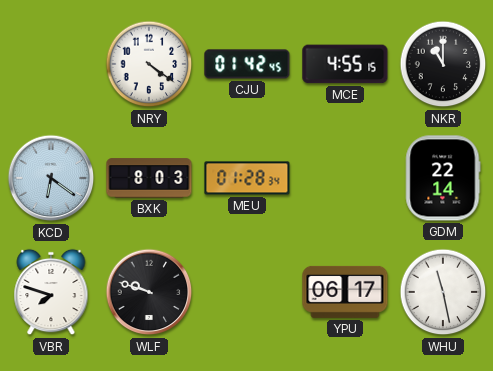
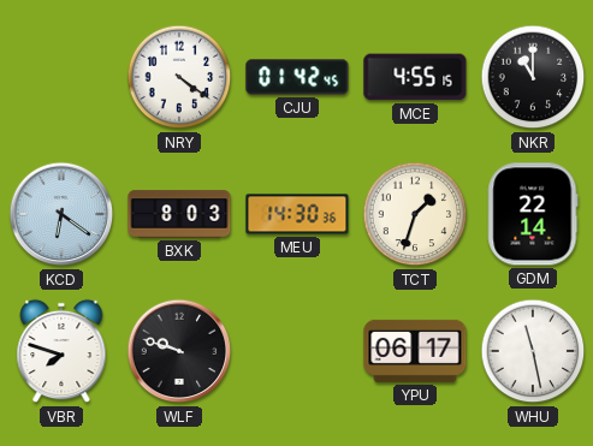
MEU: 01:28 -> 14:30 (297, 214)
TCT: none -> 1:33 (415, 214)
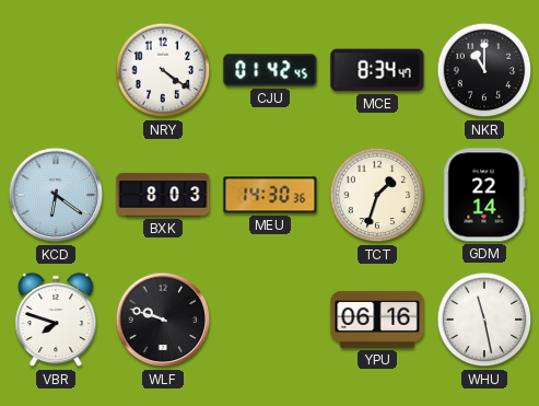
MCE: 4:55 -> 8:34 (377, 70)
YPU: 06:17 -> 06:16 (377, 320)
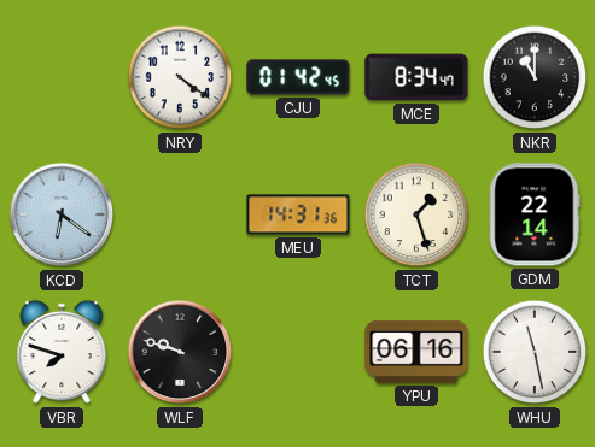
BXK: 8:03 -> none (163, 195)
MEU: 14:30 -> 14:31 (298, 214)
TCT: 1:33 -> 1:27 (416, 214)
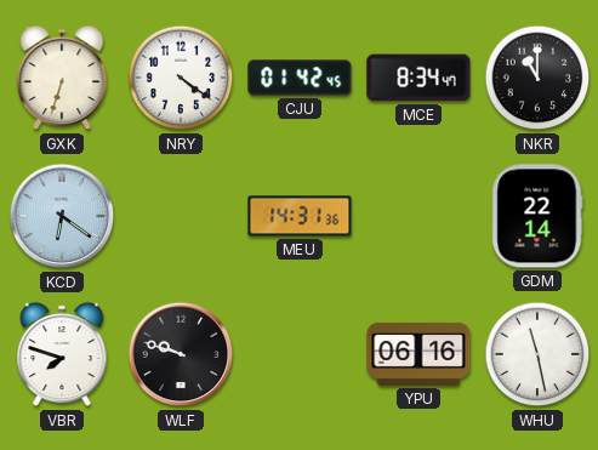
GXK: none -> 6:33 (62, 78)
TCT: 1:27 -> none (416, 214)
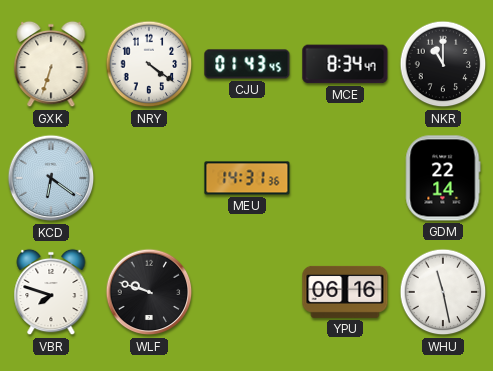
CJU: 01:42 -> 01:43 (247, 64)
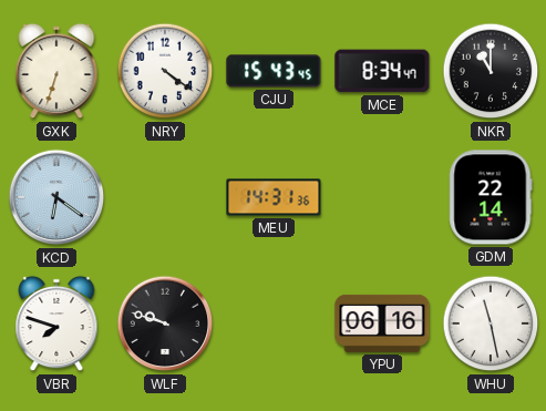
CJU: 01:43 -> 15:43 (274, 71)
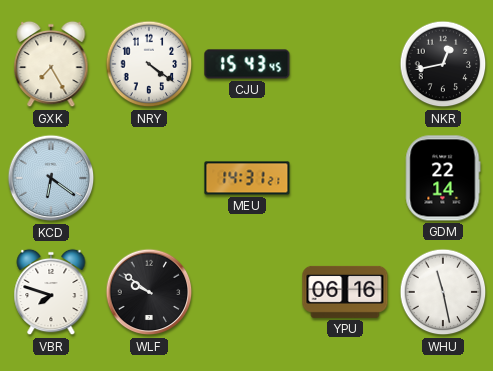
GXK: 6:33 -> 7:25 (51, 64)
MCE: 8:34 -> none (382, 71)
NKR: 11:00 -> 12:43 (443, 64)
MEU: 14:31:36 -> 14:31:21 (247, 178)
WLF: 9:48 -> 9:51 (149, 292)
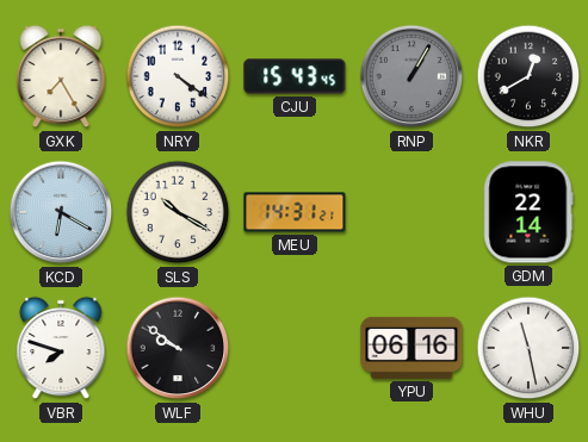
RNP: none -> 1:05 (411, 76)
NKR: 12:43 -> 12:40 (528, 76)
KCD: 6:21 -> 6:20 (61, 212)
SLS: none -> 10:20 (178, 212)
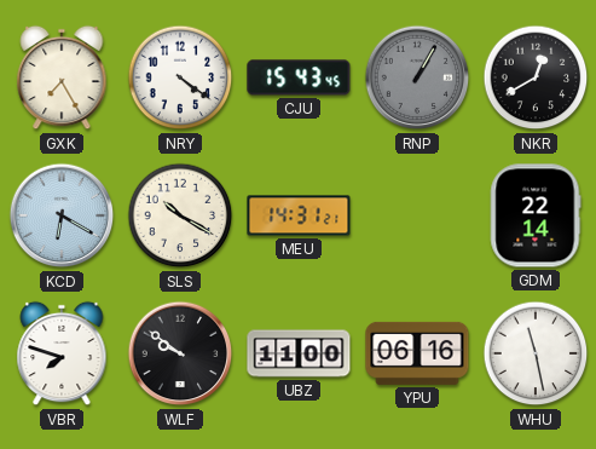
UBZ: none -> 11:00 (299, 353)
